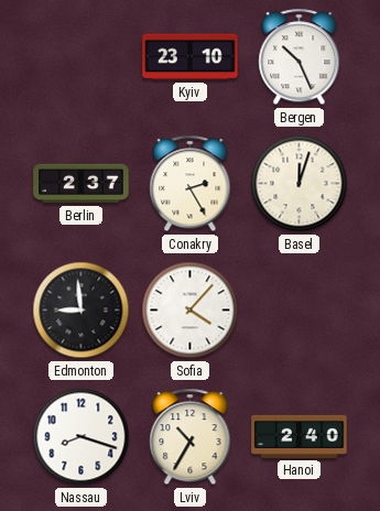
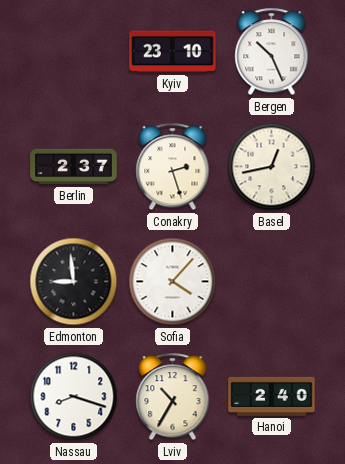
Conakry: 2:25 -> 2:27 (173, 167)
Basel: 12:03 -> 12:43 (272, 167)
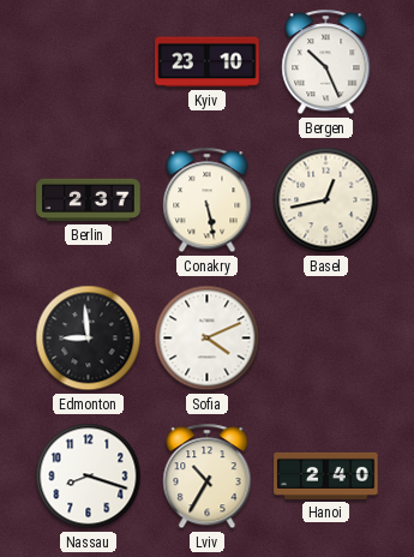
Conakry: 2:27 -> 5:28 (208, 200)
Sofia: 4:07 -> 4:11 (208, 339)
